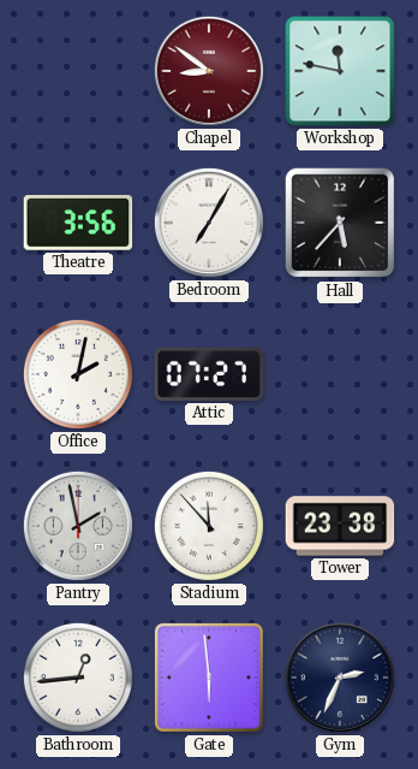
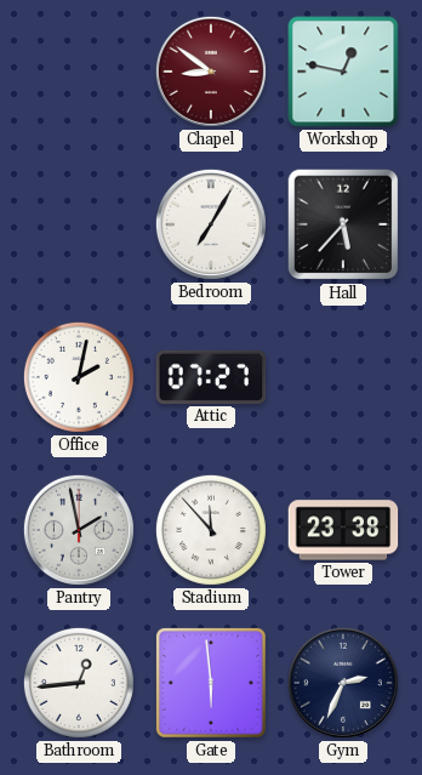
Workshop: 11:47 -> 12:47 (343, 72)
Theatre: 3:56 -> none (78, 224)
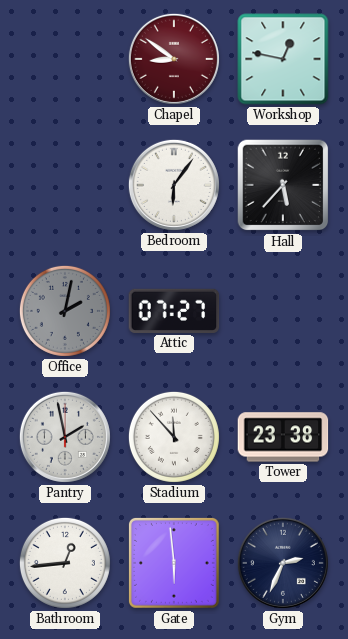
Bedroom: 7:05 -> 6:06 (174, 185)
Office dial: white -> grey (65, 311)
